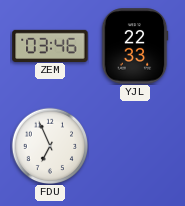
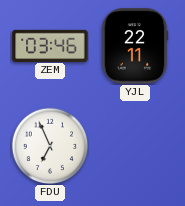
YJL: 22:33 -> 22:11 (135, 46)
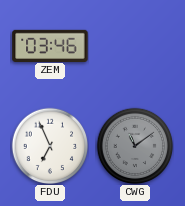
YJL: 22:11 -> none (135, 46)
CWG: none -> 11:09 (135, 146)
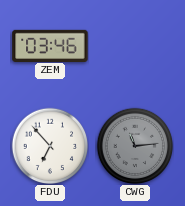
FDU: 6:56 -> 6:53 (50, 146)
CWG: 11:09 -> 11:14 (135, 146)
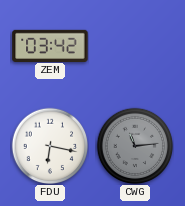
ZEM: 03:46 -> 03:42 (50, 45)
FDU: 6:53 -> 6:17 (50, 146)
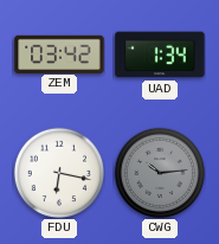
UAD: none -> 1:34 (160, 54)
CWG: 11:14 -> 10:14 (160, 173)
